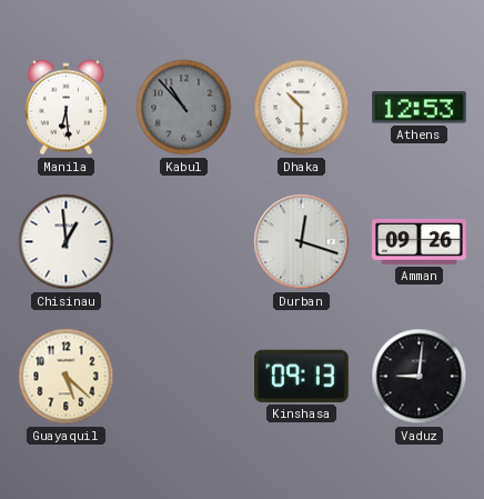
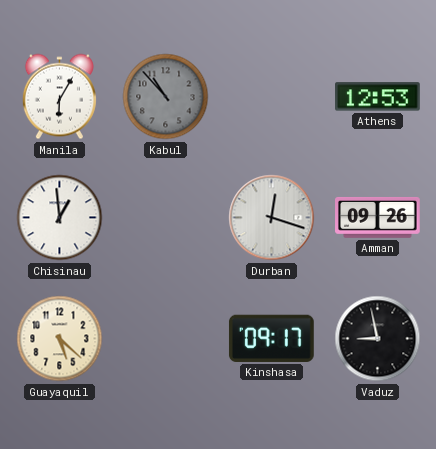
Manila: 6:29 -> 6:05 (59, 97)
Dhaka: 10:30 -> none (302, 108)
Kinshasa: 09:13 -> 09:17 (271, 338)
Vaduz: 9:01 -> 8:58 (378, 339)
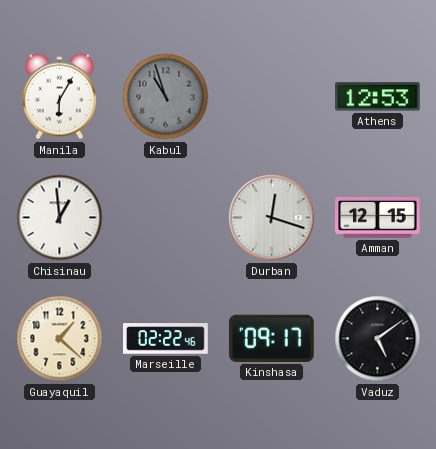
Kabul: 10:53 -> 10:57 (166, 97)
Amman: 09:26 -> 12:15 (378, 217)
Guayaquil: 5:22 -> 1:22 (60, 339)
Marseille: none -> 02:22 (166, 339)
Vaduz: 8:58 -> 5:09 (378, 339)
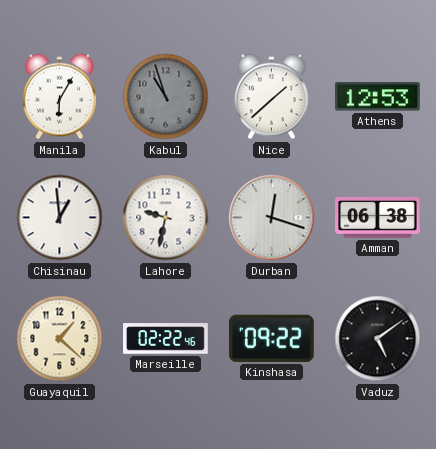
Nice: none -> 1:38 (271, 97)
Lahore: none -> 9:32 (166, 218)
Amman: 12:15 -> 06:38 (378, 217)
Kinshasa: 09:17 -> 09:22 (271, 338)
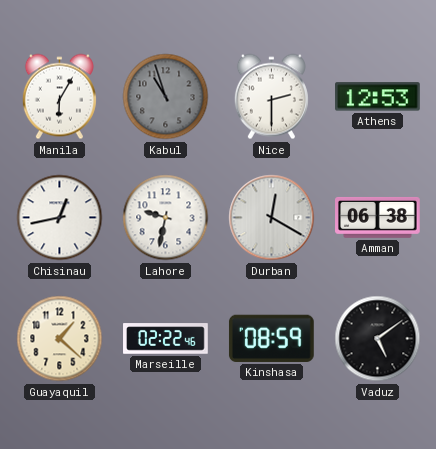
Nice: 1:38 -> 2:30 (271, 97)
Chisinau: 12:59 -> 12:43 (60, 218)
Durban: 12:18 -> 12:20 (272, 218)
Kinshasa: 09:22 -> 08:59 (271, 338)
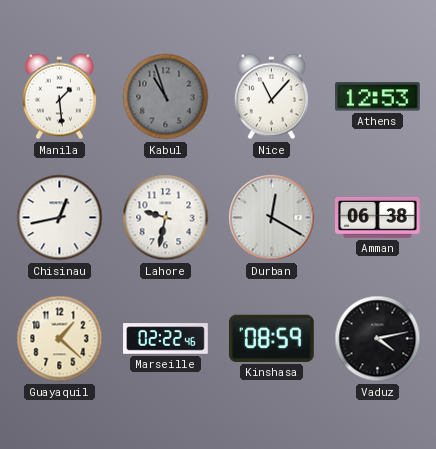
Manila: 6:05 -> 1:29 (59, 97)
Nice: 2:30 -> 11:07 (271, 97)
Vaduz: 5:09 -> 4:13 (378, 339)
